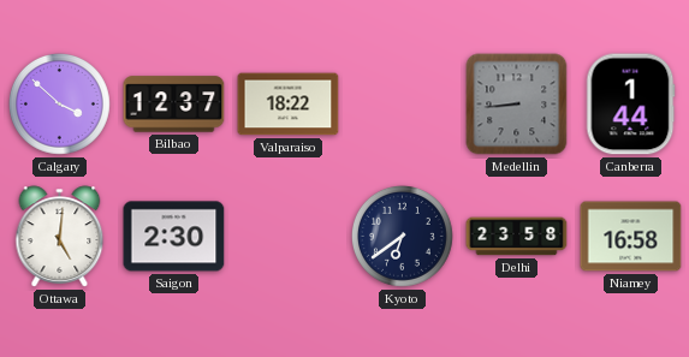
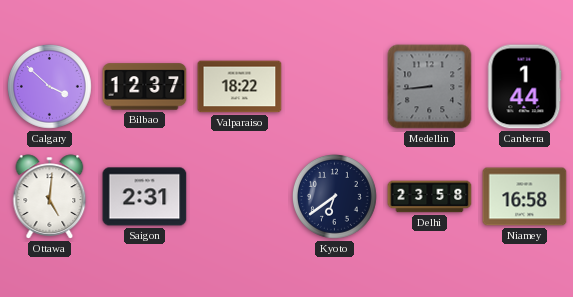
Saigon: 2:30 -> 2:31 (145, 197)
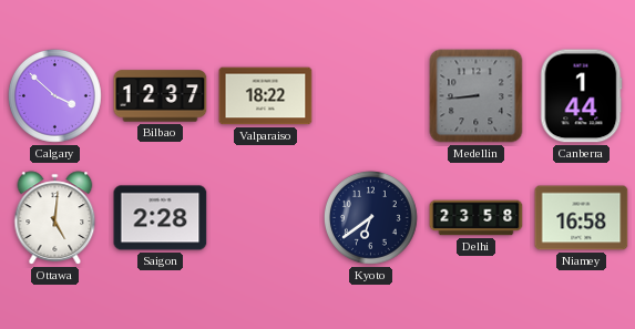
Saigon: 2:31 -> 2:28 (161, 218)
